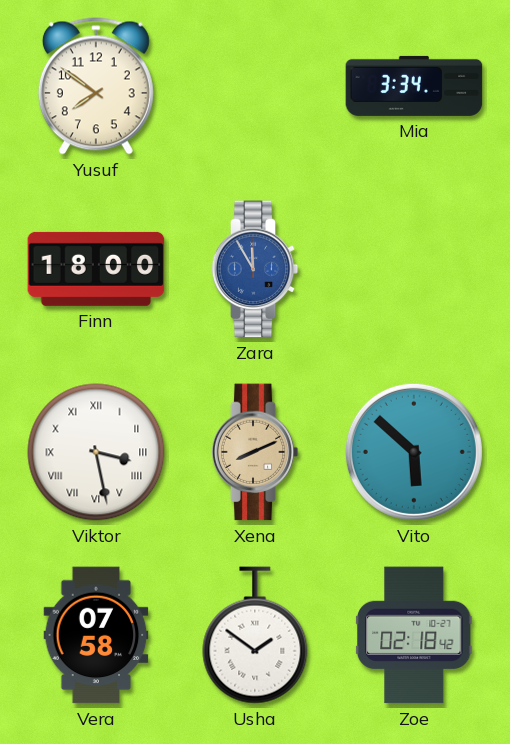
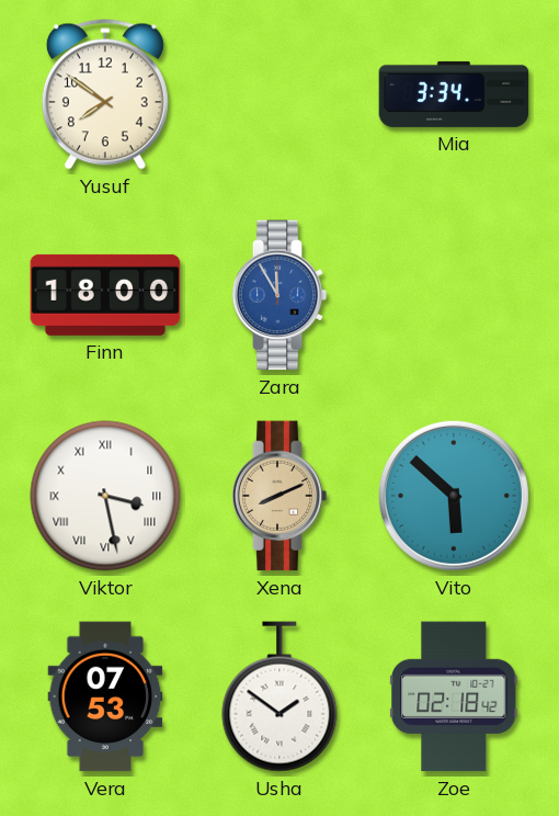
Vera: 07:58 -> 07:53 (105, 696)
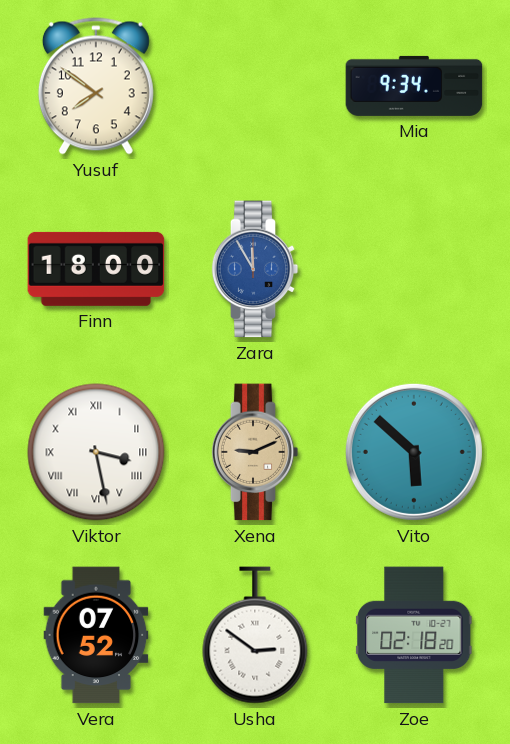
Mia: 3:34 -> 9:34 (414, 86)
Xena: 8:11 -> 9:11 (255, 452)
Vera: 07:53 -> 07:52 (96, 635)
Usha: 1:51 -> 2:51 (255, 635)
Zoe: 02:18:42 -> 02:18:20 (415, 635)
